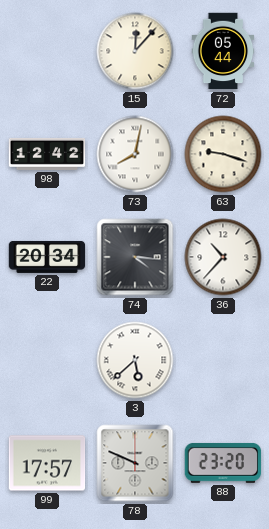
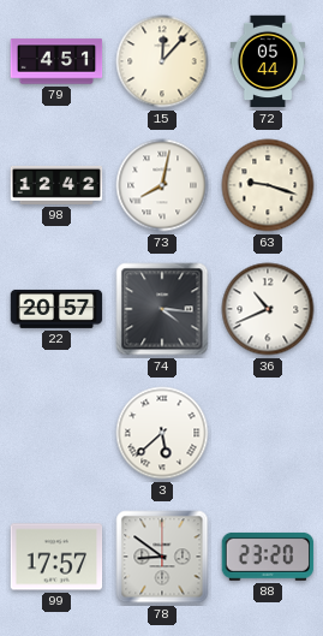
79: none -> 4:51 (56, 61)
22: 20:34 -> 20:57 (56, 309)
36: 10:37 -> 10:41 (268, 309)
78: 9:49 -> 8:51 (162, 557)
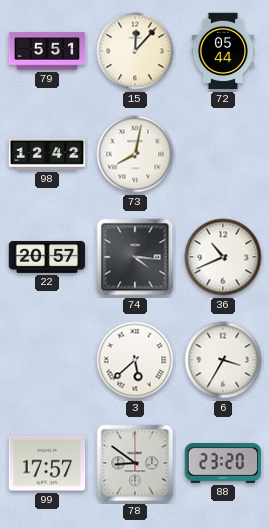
79: 4:51 -> 5:51 (47, 51)
63: 9:18 -> none (268, 185)
6: none -> 3:35 (223, 360)
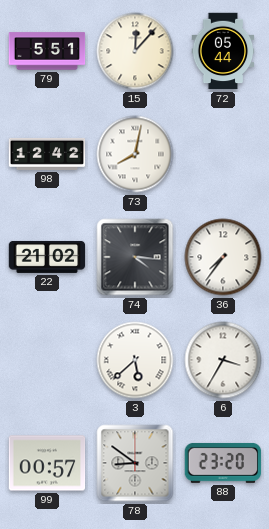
22: 20:57 -> 21:02 (47, 257)
36: 10:41 -> 7:36 (223, 257)
99: 17:57 -> 00:57 (47, 463)
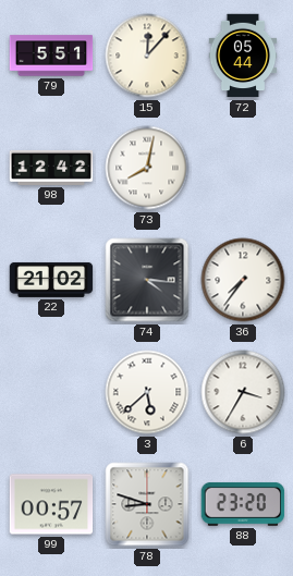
78: 8:51 -> 8:48 (147, 504)
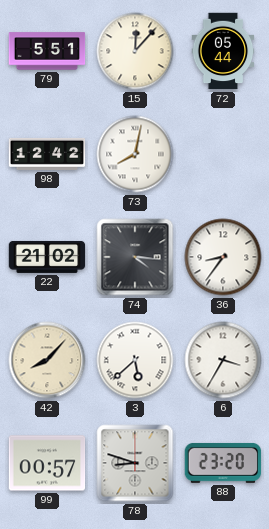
36: 7:36 -> 8:36 (223, 257)
42: none -> 8:07 (47, 360)
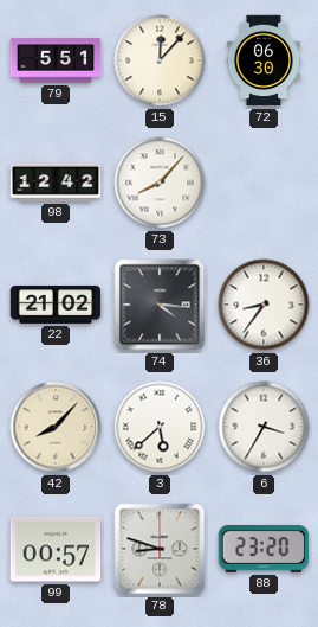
72: 05:44 -> 06:30 (264, 60)
73: 8:02 -> 8:07 (160, 183)
